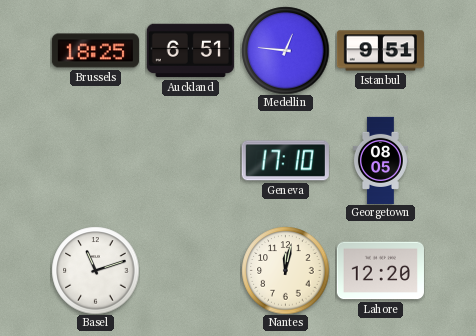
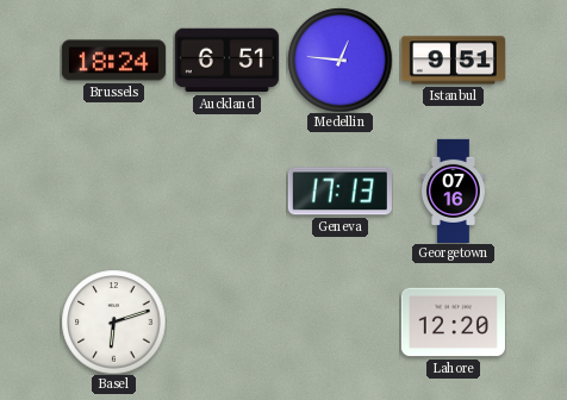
Brussels: 18:25 -> 18:24 (113, 61)
Geneva: 17:10 -> 17:13 (339, 192)
Georgetown: 08:05 -> 07:16 (453, 190)
Basel: 11:12 -> 6:12 (113, 321)
Nantes: 12:02 -> none (285, 270)
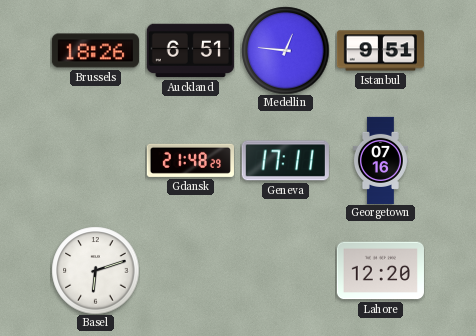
Brussels: 18:24 -> 18:26 (95, 51)
Gdansk: none -> 21:48 (190, 160)
Geneva: 17:13 -> 17:11 (285, 161)
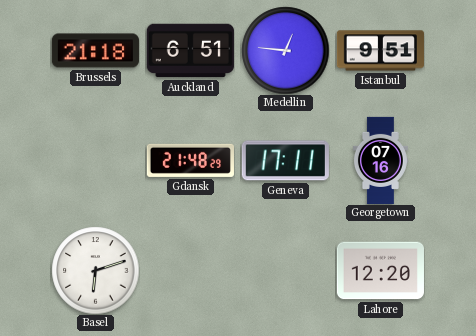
Brussels: 18:26 -> 21:18 (95, 51)
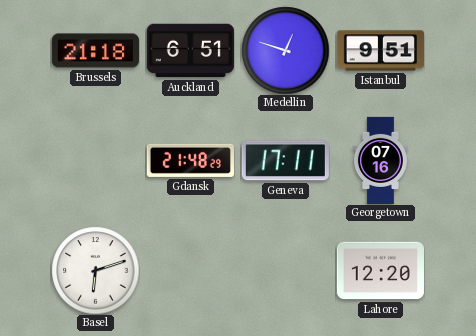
Medellin: 12:46 -> 12:48 (285, 50)
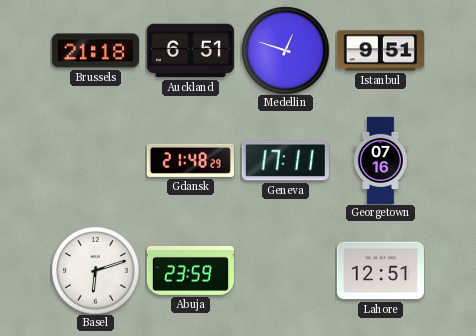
Abuja: none -> 23:59 (190, 270)
Lahore: 12:20 -> 12:51 (380, 271)
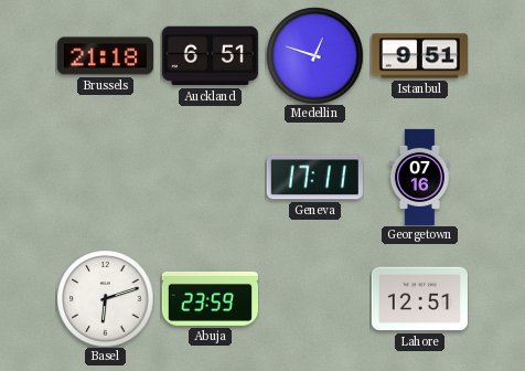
Gdansk: 21:48 -> none (190, 160)
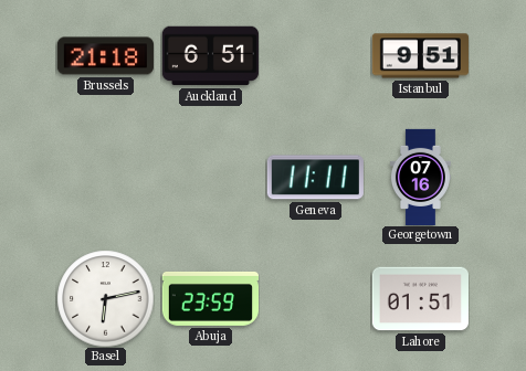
Medellin: 12:48 -> none (314, 55)
Geneva: 17:11 -> 11:11 (315, 178)
Basel: 6:12 -> 6:13 (105, 298)
Lahore: 12:51 -> 01:51 (420, 299)
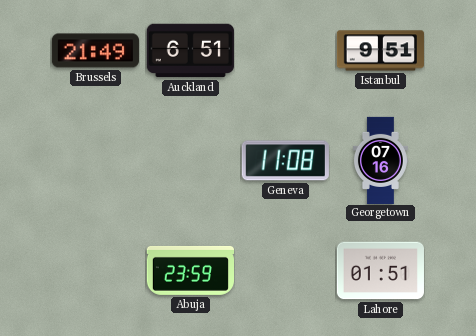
Brussels: 21:18 -> 21:49 (95, 51)
Geneva: 11:11 -> 11:08 (285, 161)
Basel: 6:13 -> none (105, 298)
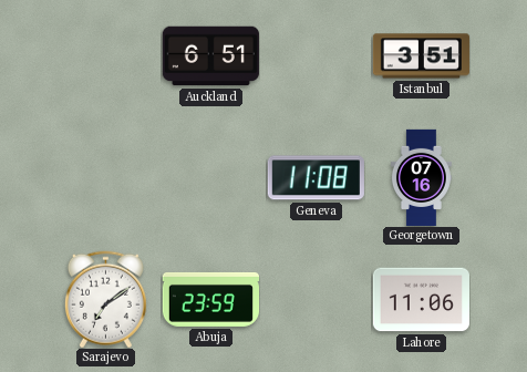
Brussels: 21:49 -> none (95, 51)
Istanbul: 9:51 -> 3:51 (421, 56)
Sarajevo: none -> 7:09 (105, 299)
Lahore: 01:51 -> 11:06 (421, 300)
